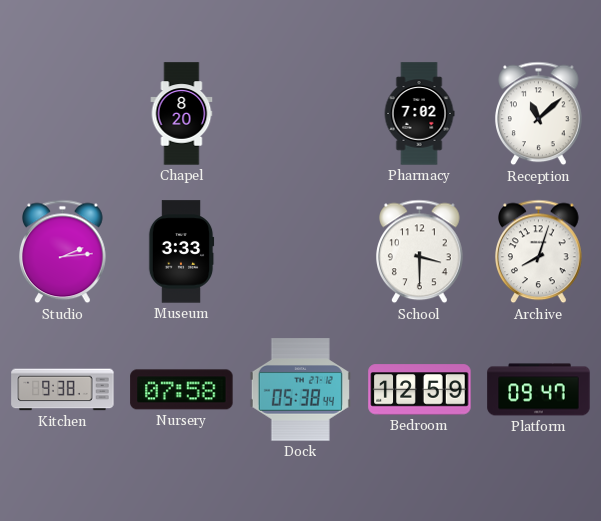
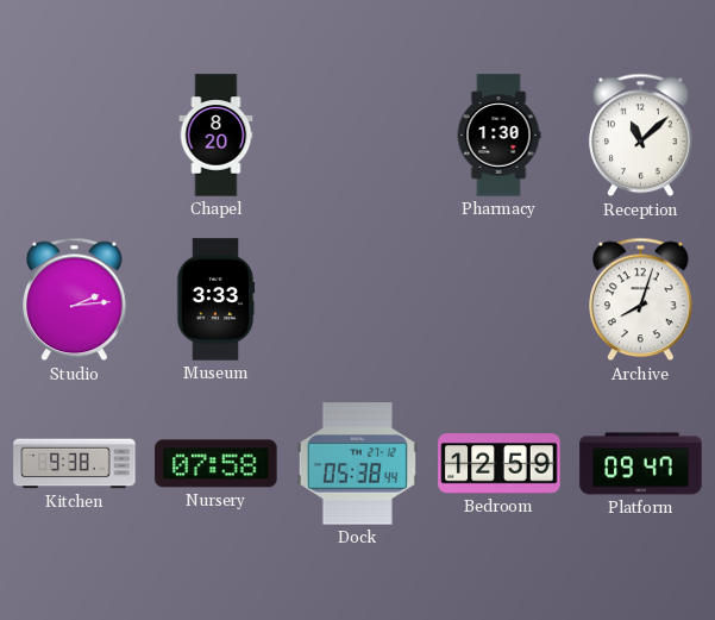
Pharmacy: 7:02 -> 1:30 (498, 136)
School: 3:30 -> none (420, 252)
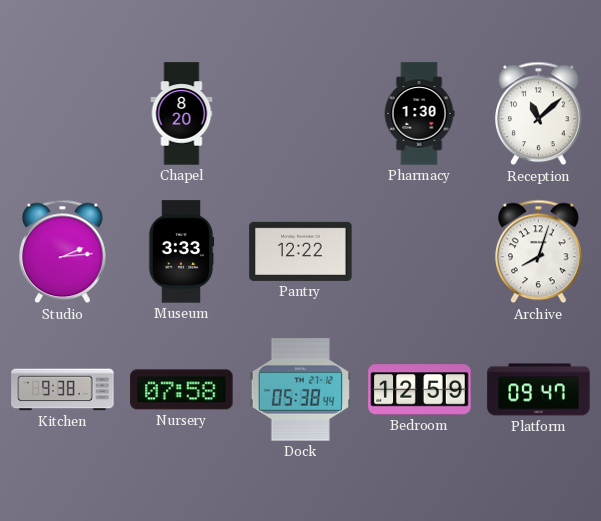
Pantry: none -> 12:22 (301, 251)
